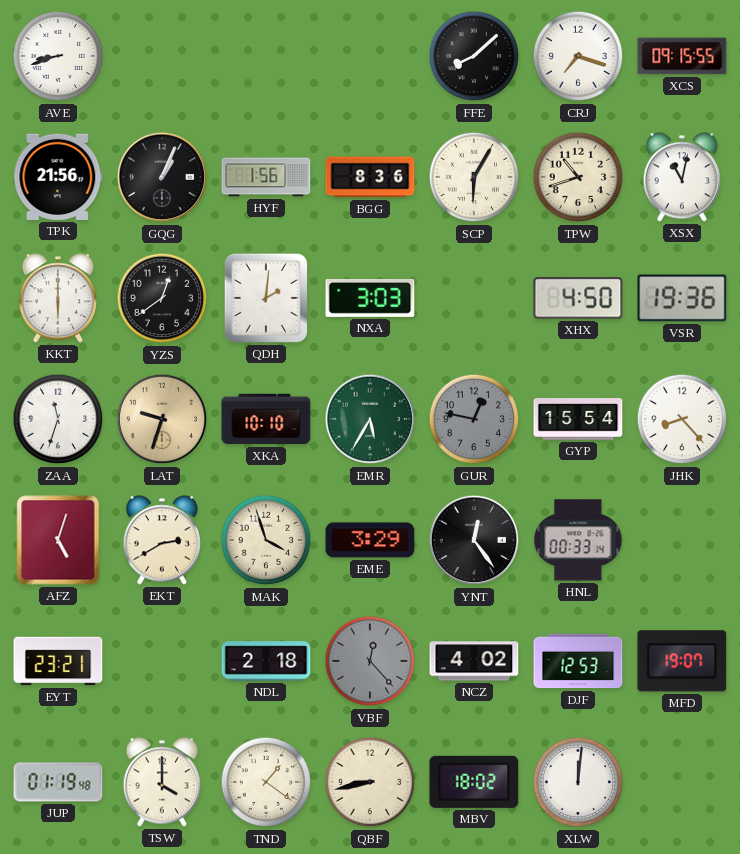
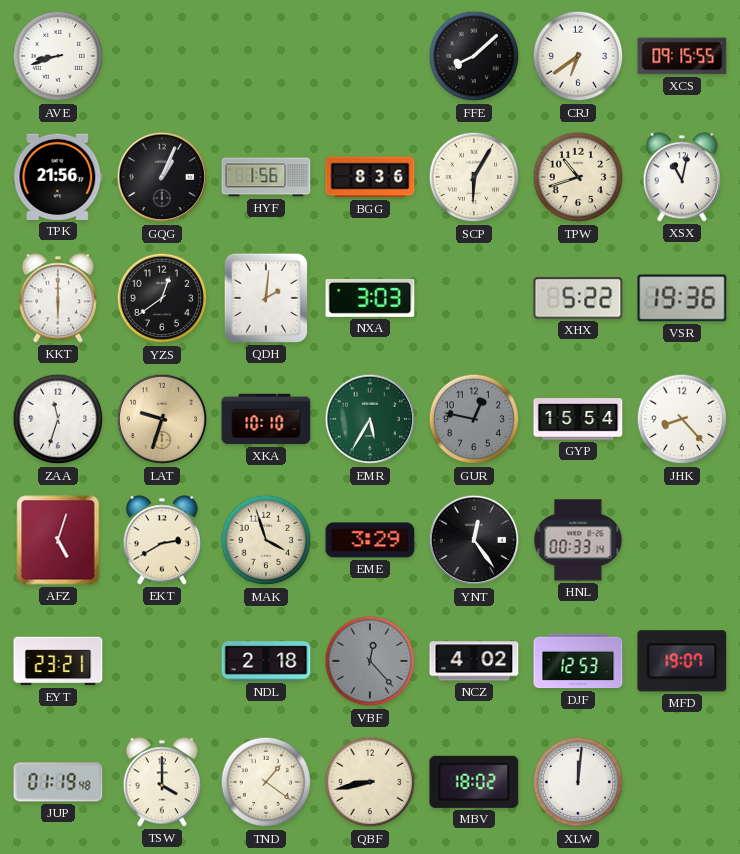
CRJ: 7:18 -> 6:39 (578, 56)
XHX: 4:50 -> 5:22 (578, 298)
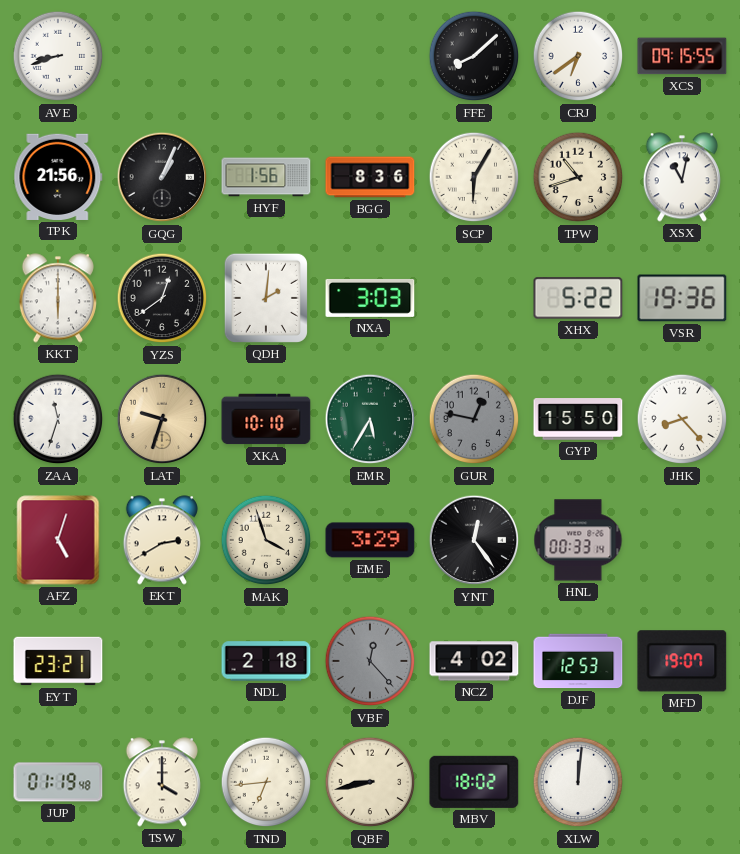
GYP: 15:54 -> 15:50 (578, 419)
TND: 1:21 -> 6:44 (266, 782)
